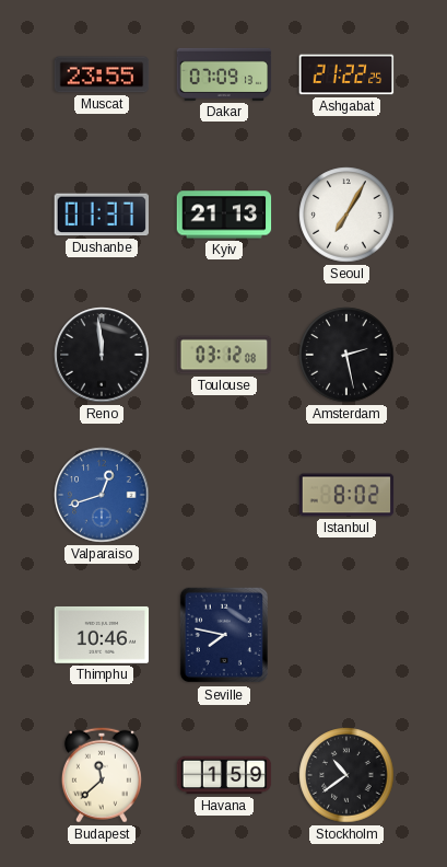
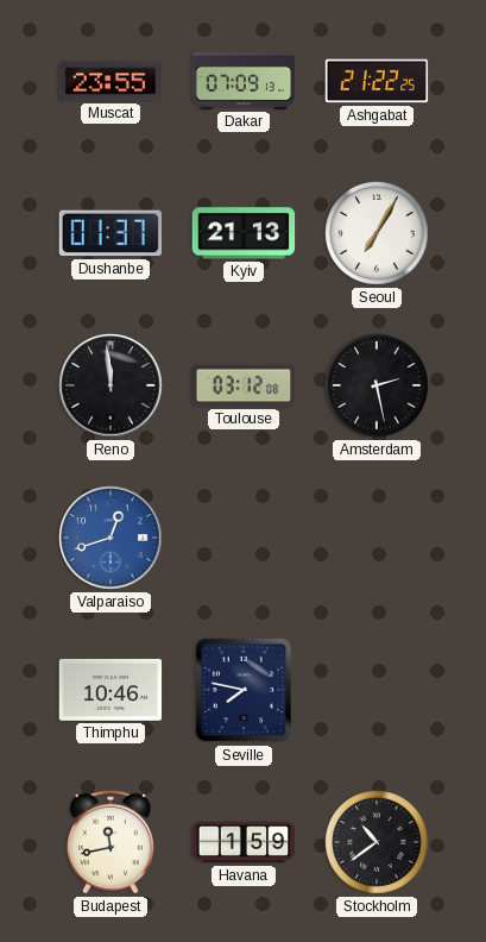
Istanbul: 8:02 -> none (346, 495)
Budapest: 11:38 -> 11:43 (111, 842)
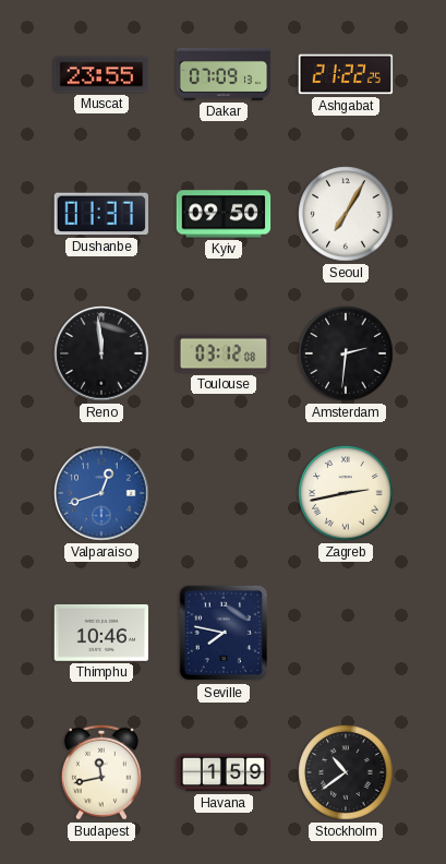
Kyiv: 21:13 -> 09:50 (224, 214)
Amsterdam: 2:28 -> 2:31 (346, 353)
Zagreb: none -> 2:43 (346, 493)
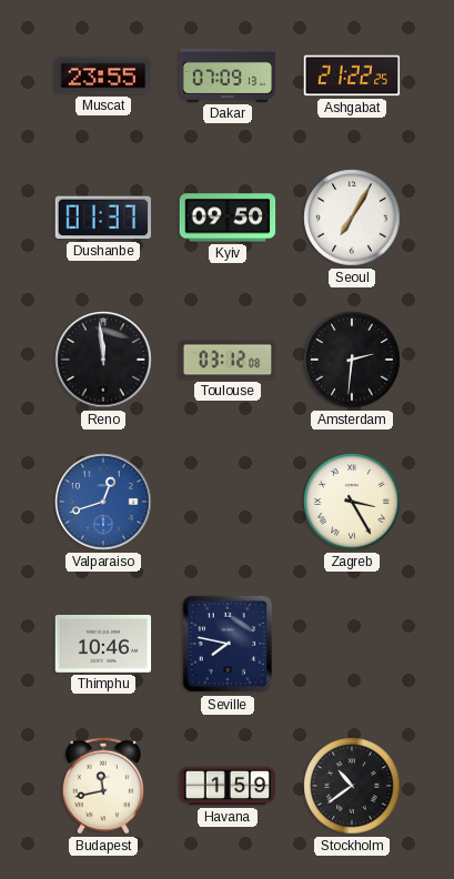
Zagreb: 2:43 -> 3:25 (352, 502)
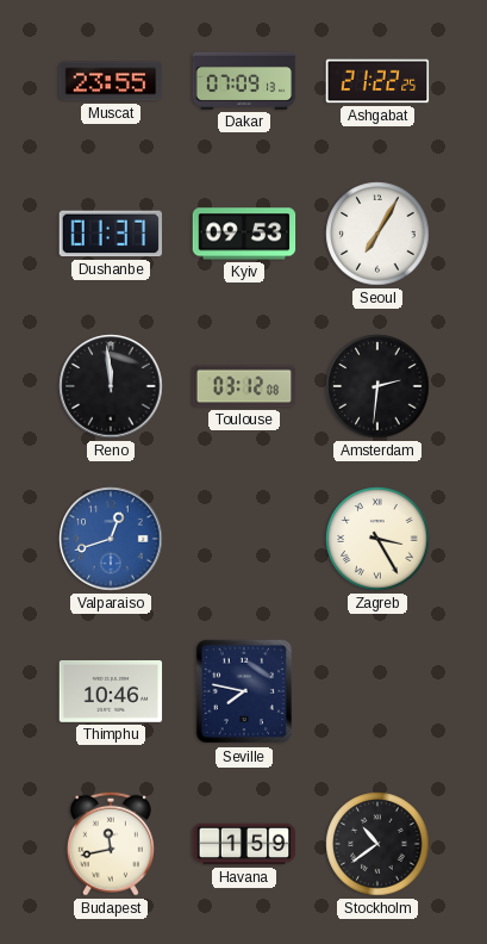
Kyiv: 09:50 -> 09:53 (244, 234)
